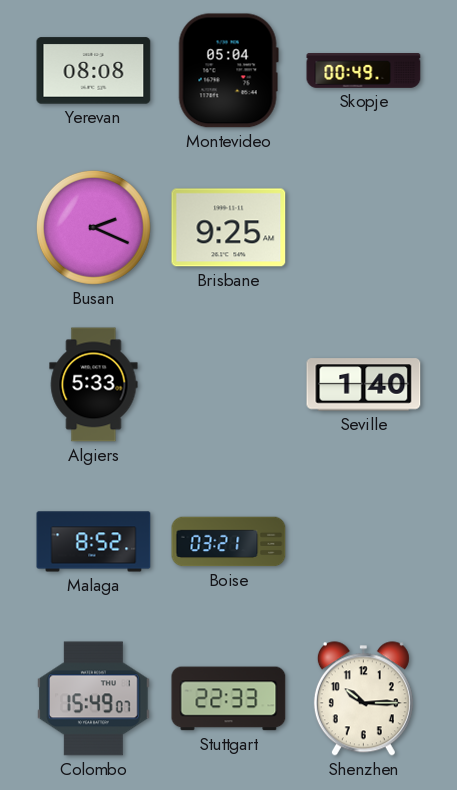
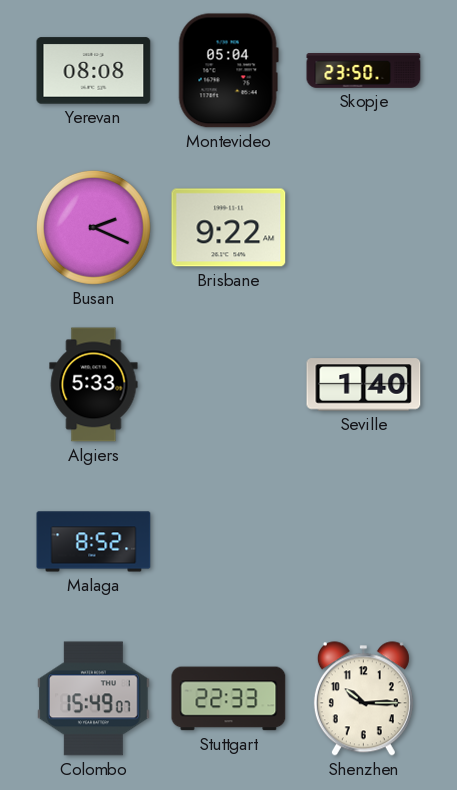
Skopje: 00:49 -> 23:50 (364, 71)
Brisbane: 9:25 -> 9:22 (229, 228)
Boise: 03:21 -> none (229, 542)
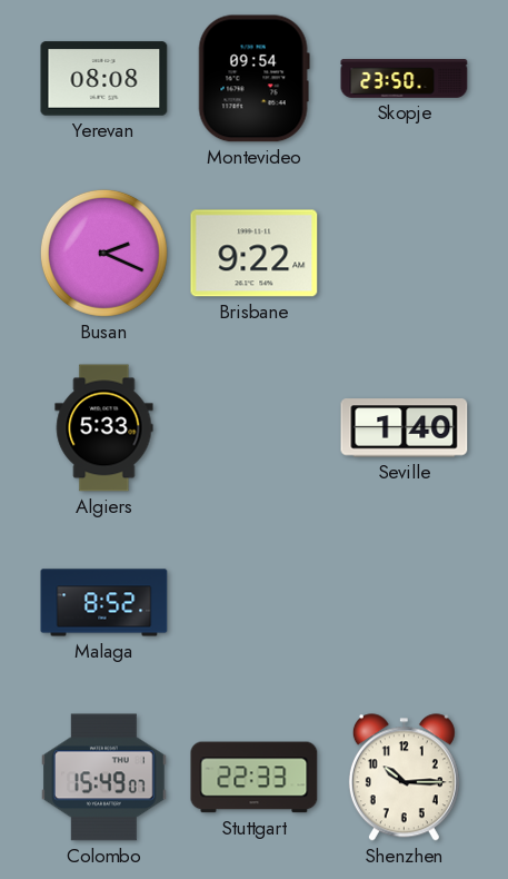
Montevideo: 05:04 -> 09:54 (253, 79)
